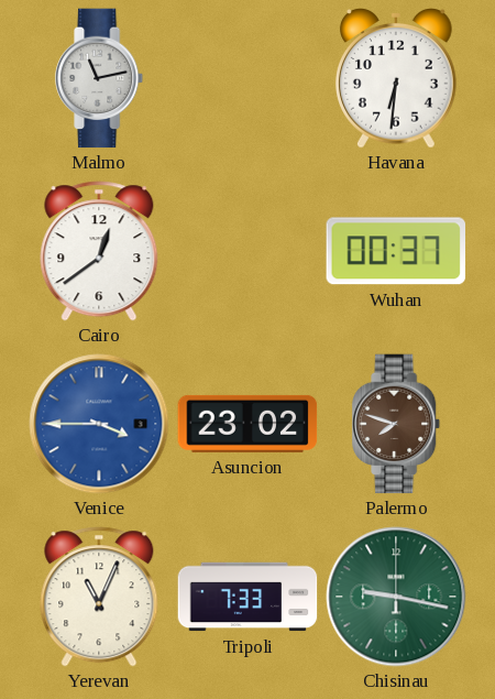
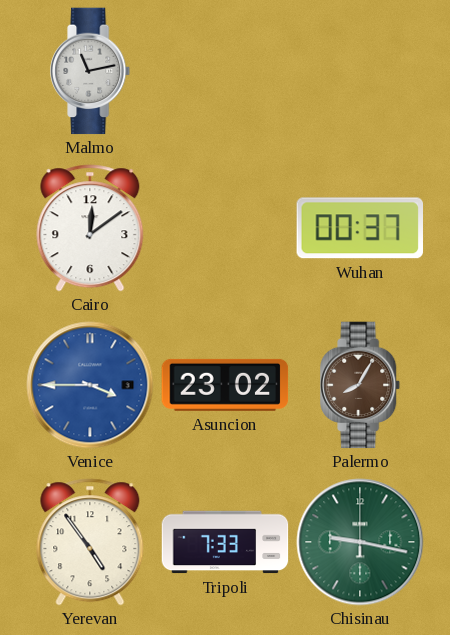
Havana: 6:31 -> none (397, 79)
Cairo: 12:39 -> 12:09 (90, 228)
Palermo: 7:48 -> 8:05 (361, 385)
Yerevan: 11:04 -> 4:54 (90, 542)
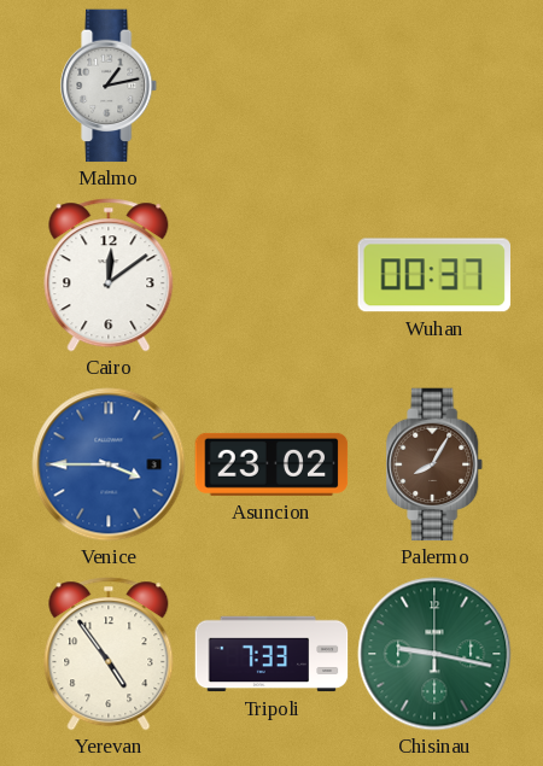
Malmo: 11:13 -> 1:13 (110, 86)
